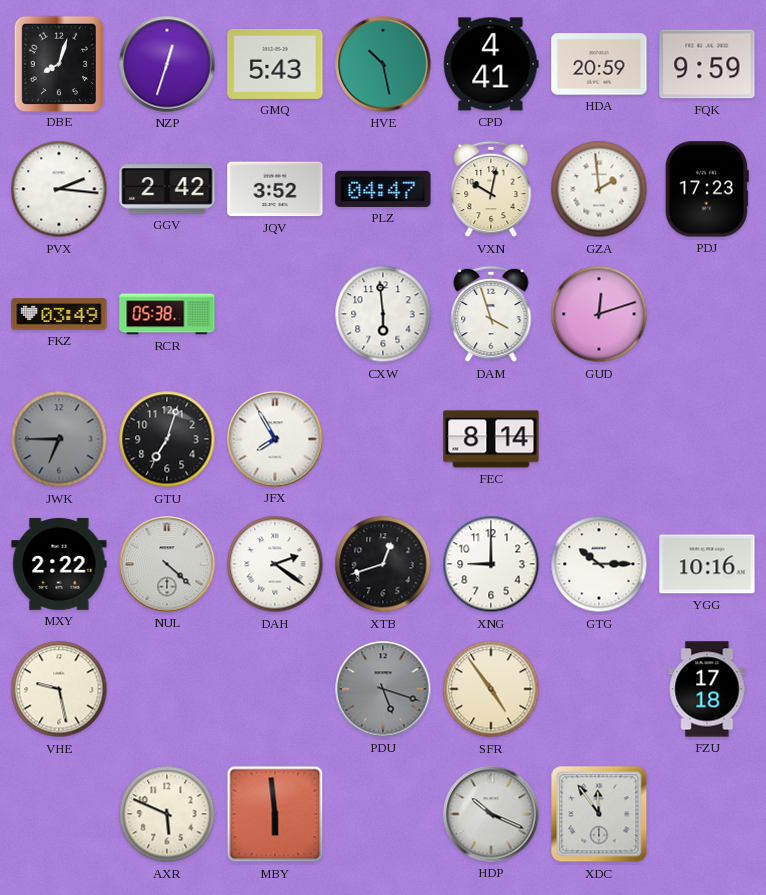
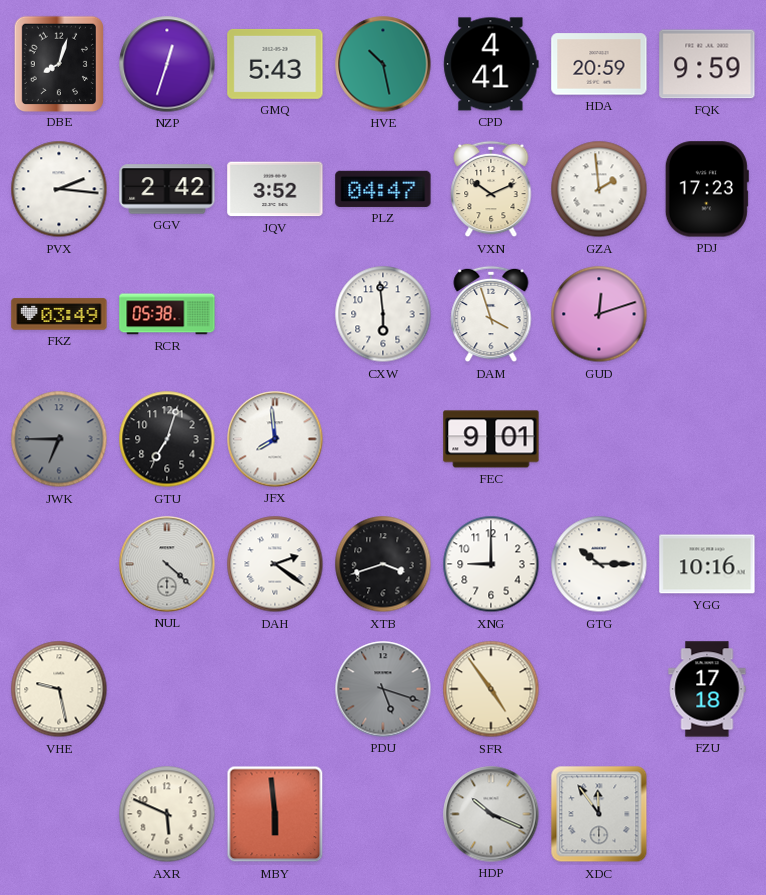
VXN: 10:02 -> 10:11 (491, 189)
JFX: 7:55 -> 7:59 (275, 439)
FEC: 8:14 -> 9:01 (491, 439)
MXY: 2:22 -> none (59, 564)
XTB: 12:42 -> 3:42 (383, 564)
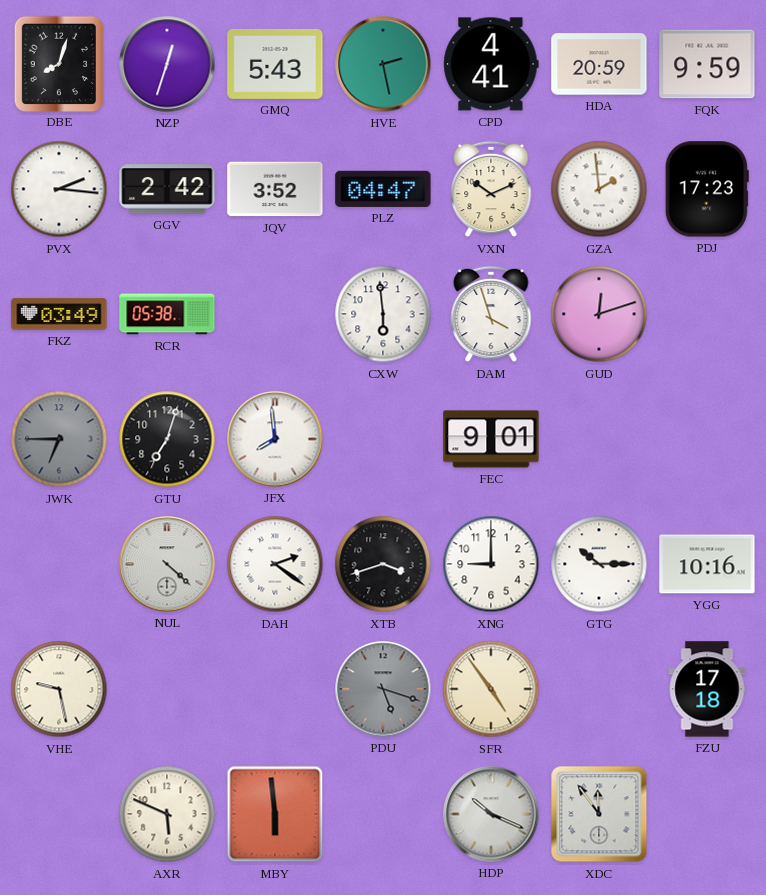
HVE: 10:28 -> 2:28 (383, 64)
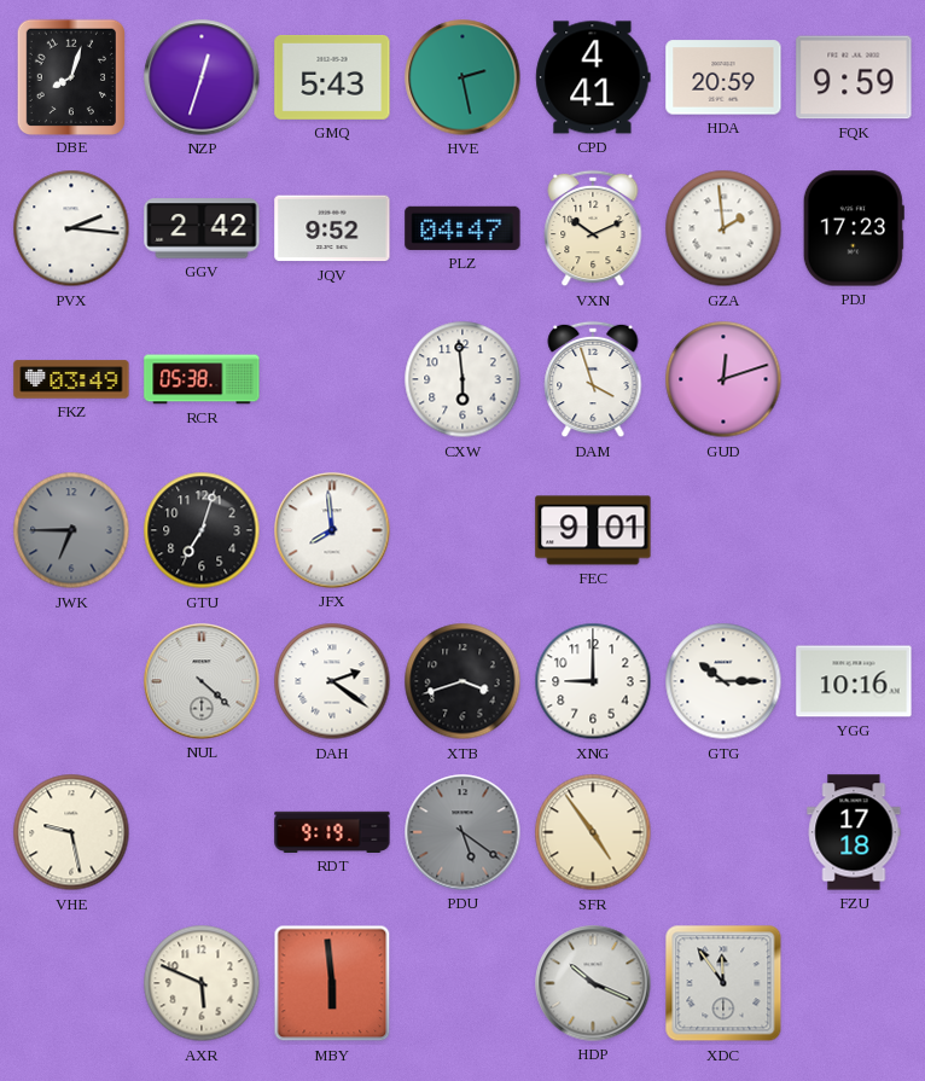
JQV: 3:52 -> 9:52 (332, 228)
RDT: none -> 9:19 (332, 832)
PDU: 5:18 -> 5:21 (463, 832)
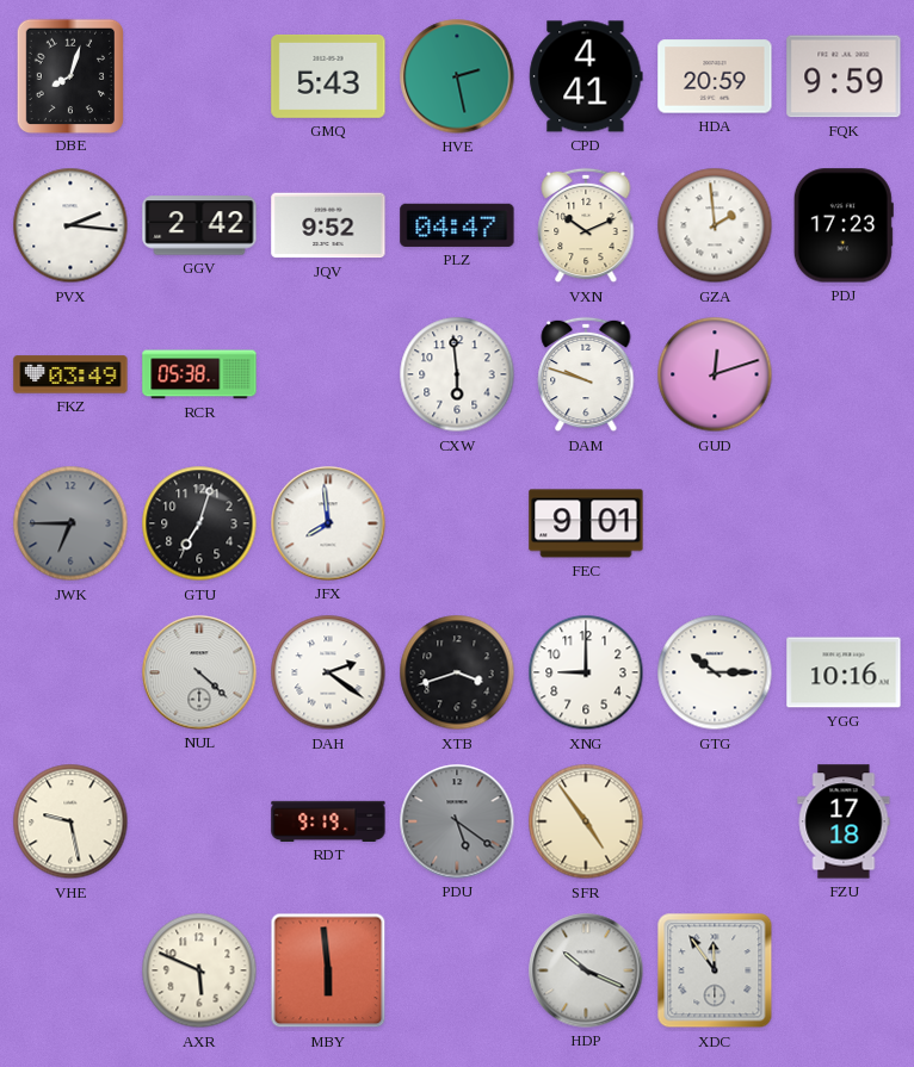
NZP: 12:33 -> none (202, 77)
DAM: 3:57 -> 9:48 (586, 374)
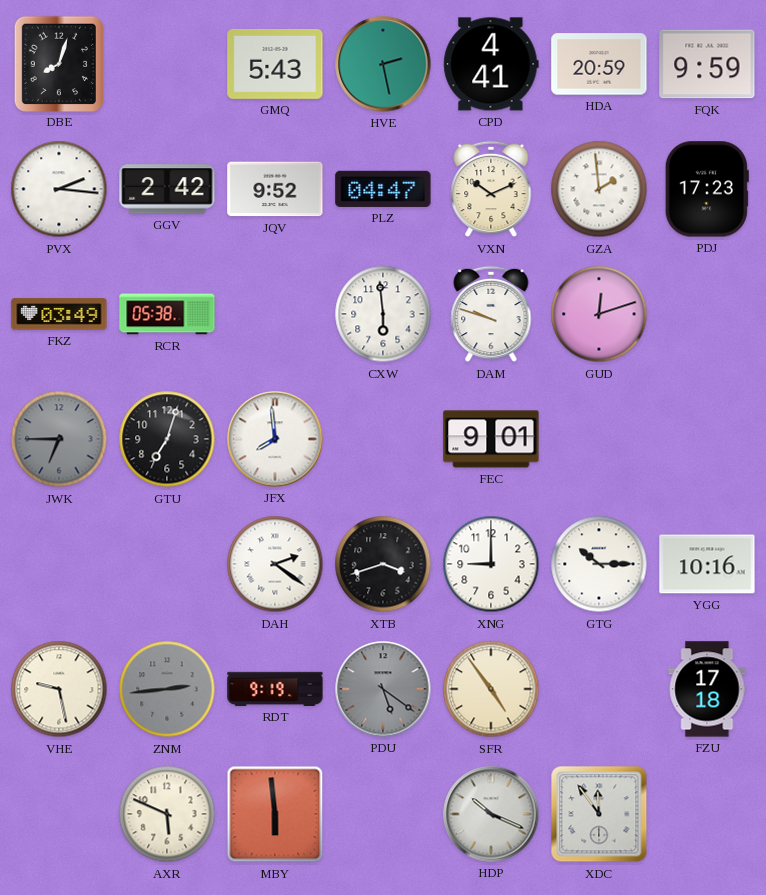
NUL: 4:22 -> none (199, 672)
ZNM: none -> 2:44 (167, 689)
